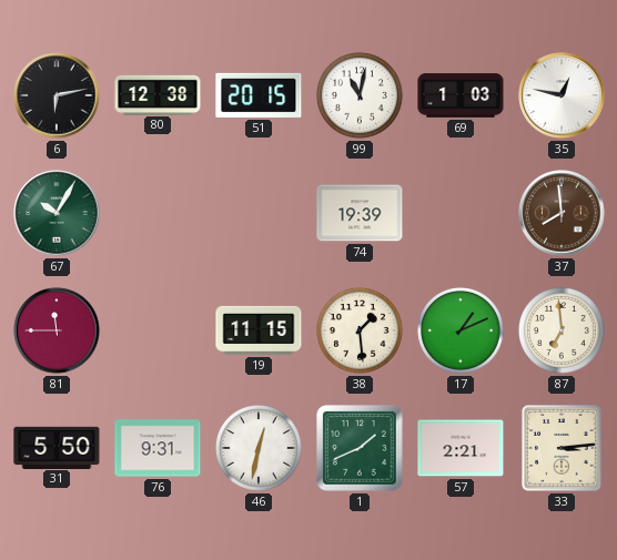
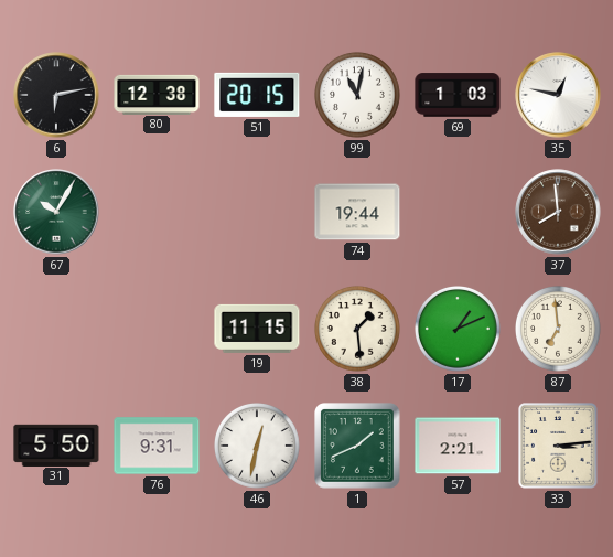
74: 19:39 -> 19:44 (357, 212)
81: 11:45 -> none (57, 330)
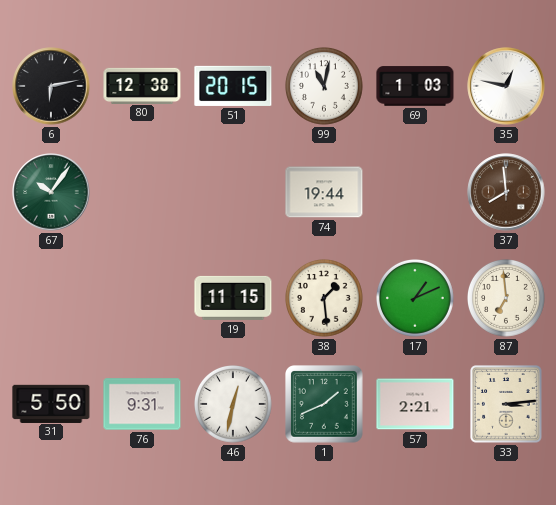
67: 10:05 -> 10:06 (51, 192)
